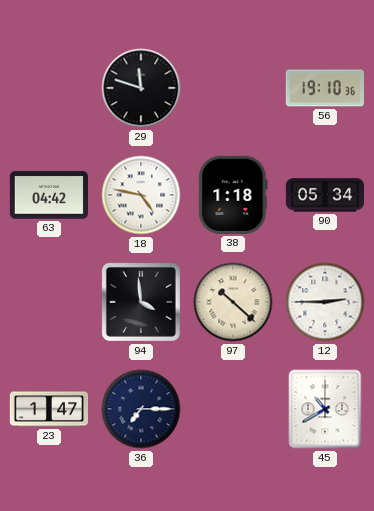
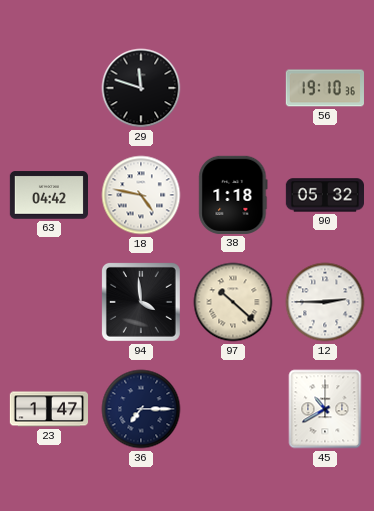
90: 05:34 -> 05:32 (324, 195)
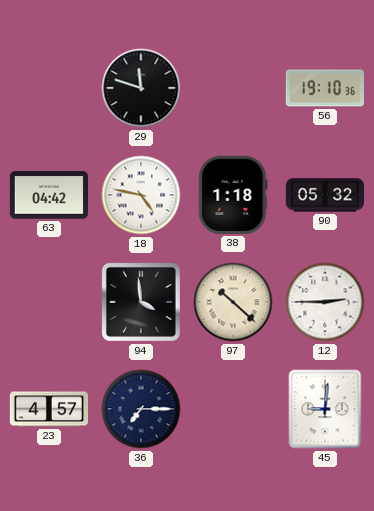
23: 1:47 -> 4:57 (48, 409)
45: 10:40 -> 9:01 (325, 409)
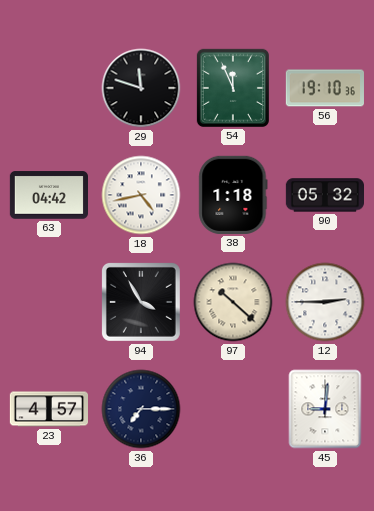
54: none -> 11:56 (233, 88)
18: 4:47 -> 4:43 (141, 195)
94: 3:59 -> 3:55 (141, 302)
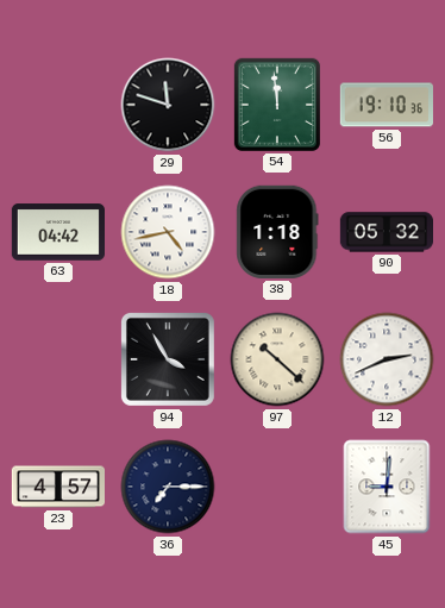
54: 11:56 -> 11:59 (277, 105)
12: 2:45 -> 2:41 (387, 359)
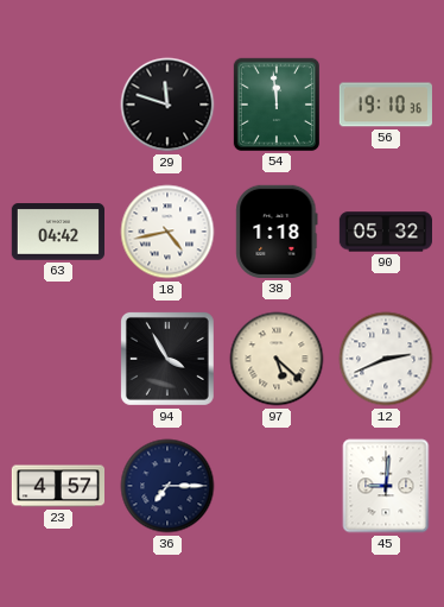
97: 10:22 -> 5:22 (277, 359)
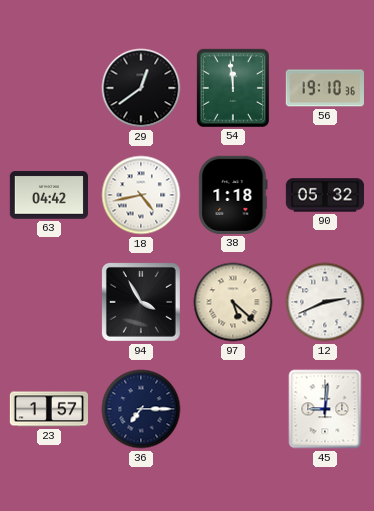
29: 11:48 -> 12:39 (141, 88)
23: 4:57 -> 1:57 (48, 409)
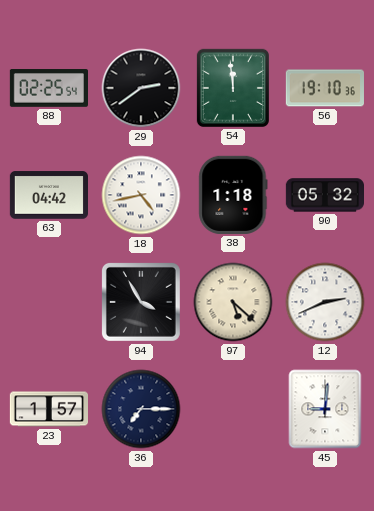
88: none -> 02:25 (48, 89)
29: 12:39 -> 2:39 (141, 88)
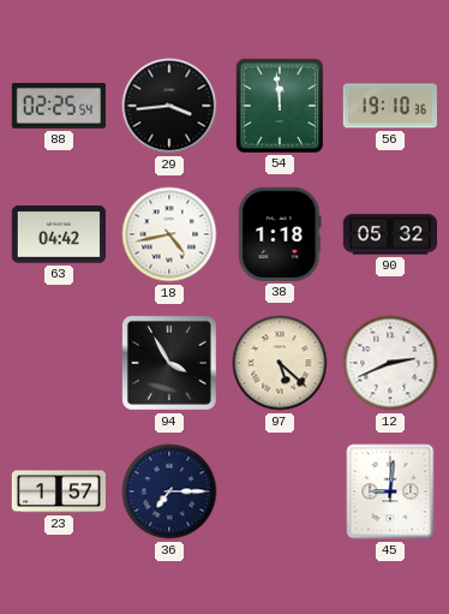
29: 2:39 -> 3:44 (169, 106)
